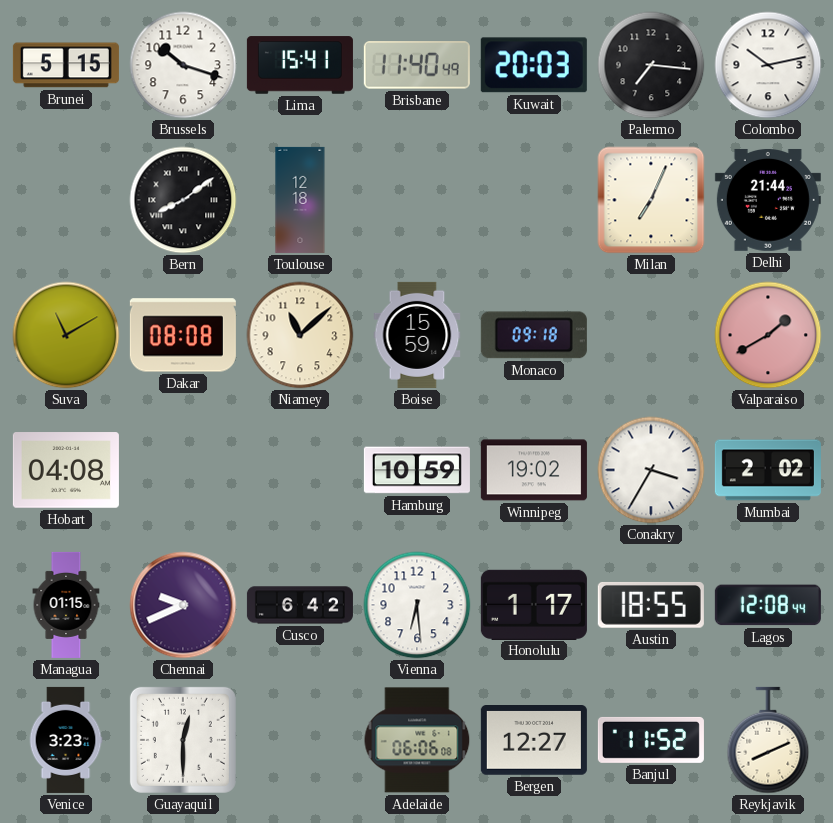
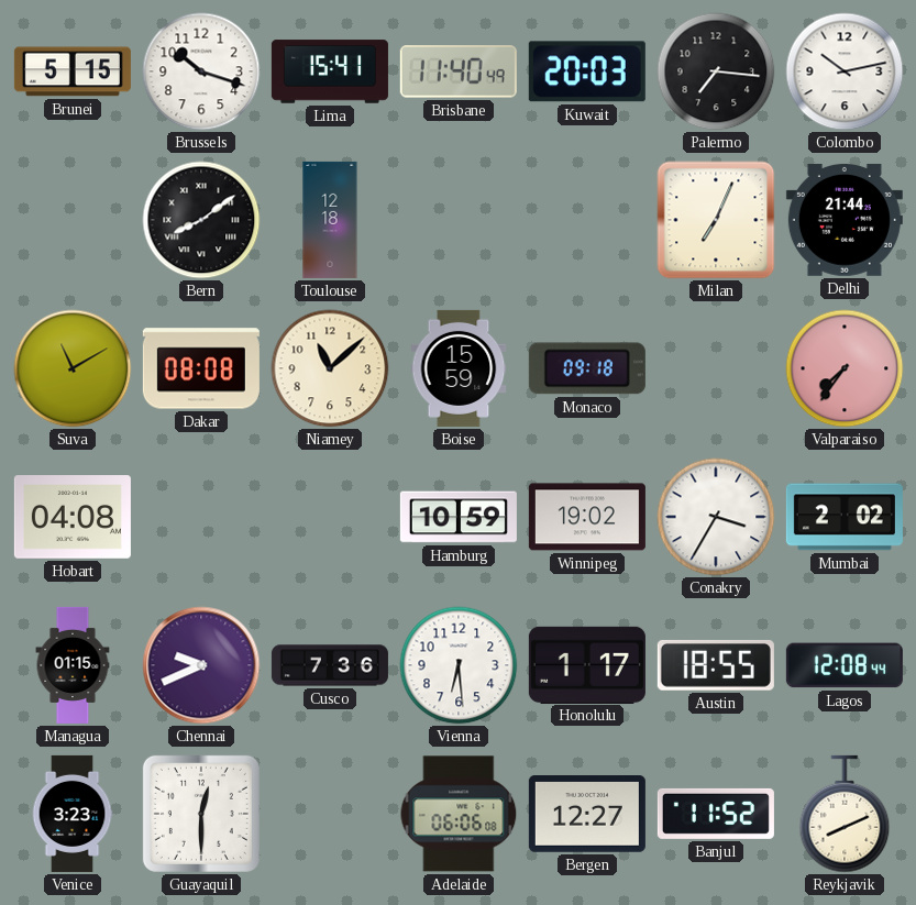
Valparaiso: 1:40 -> 7:36 (845, 368)
Cusco: 6:42 -> 7:36 (330, 665)
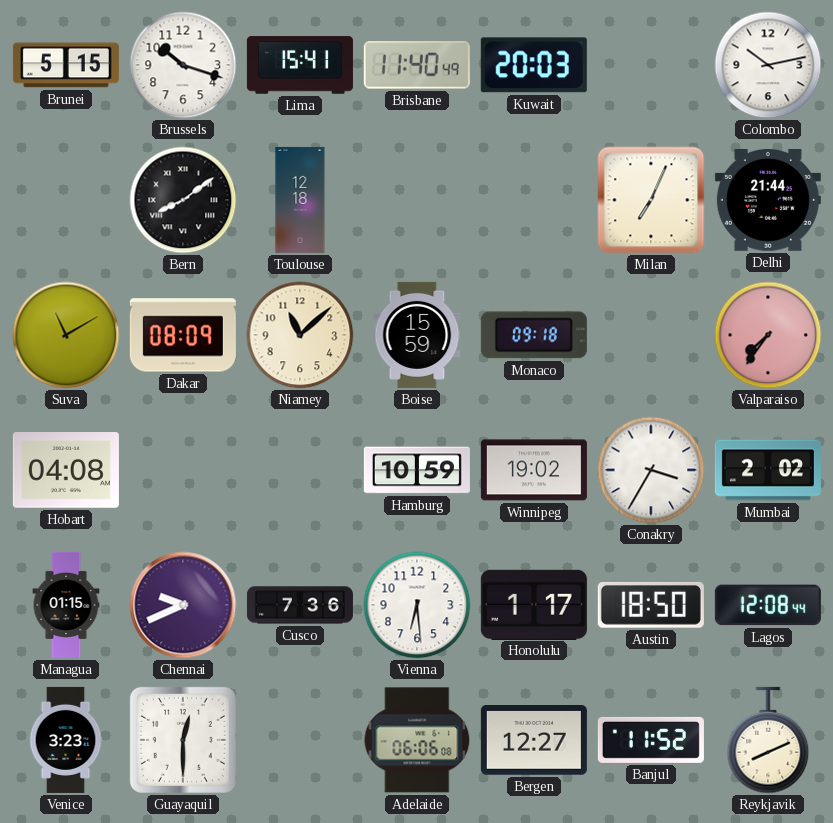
Palermo: 7:16 -> none (716, 71)
Dakar: 08:08 -> 08:09 (183, 335)
Austin: 18:55 -> 18:50 (651, 605)
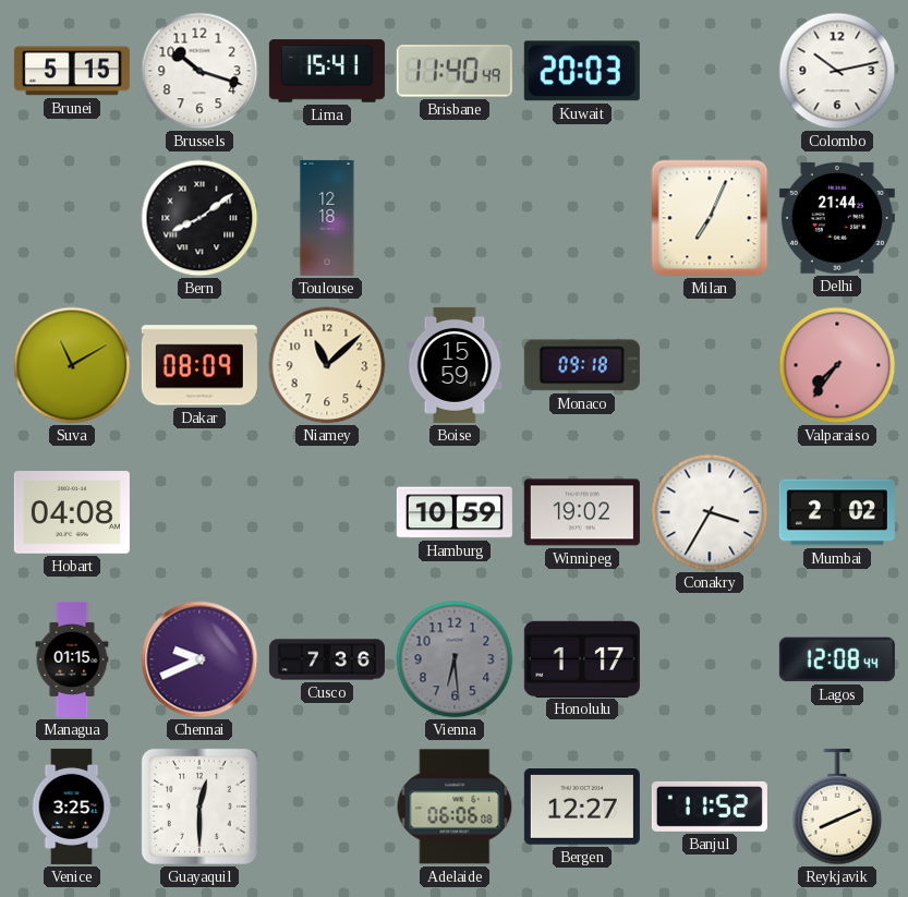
Vienna dial: white -> grey (455, 659)
Austin: 18:50 -> none (651, 605)
Venice: 3:23 -> 3:25 (72, 807)
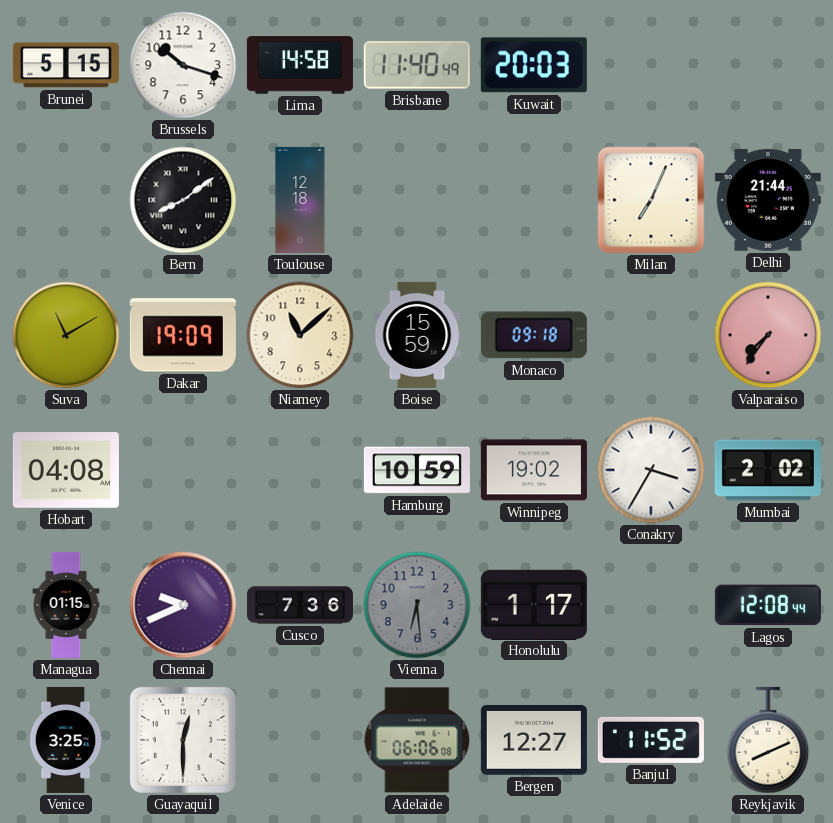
Lima: 15:41 -> 14:58 (300, 65)
Colombo: 10:13 -> none (837, 71)
Dakar: 08:09 -> 19:09 (183, 335)
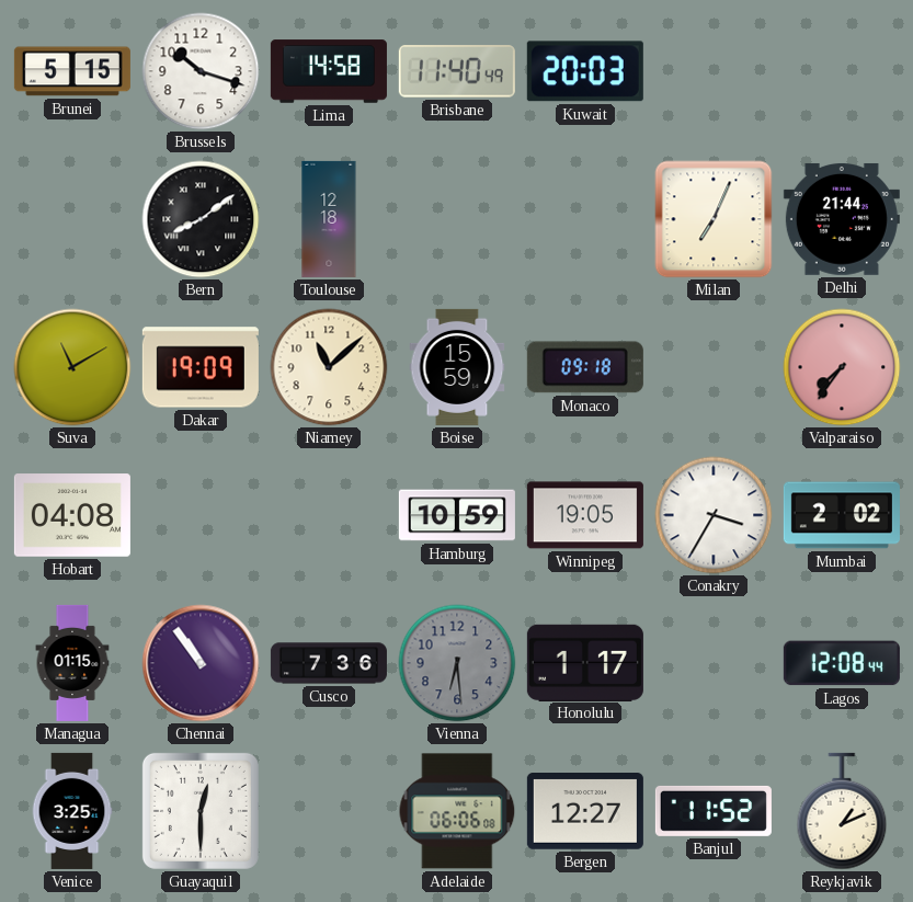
Winnipeg: 19:02 -> 19:05 (585, 515)
Chennai: 9:41 -> 10:54 (201, 663)
Reykjavik: 8:11 -> 1:11 (842, 811)
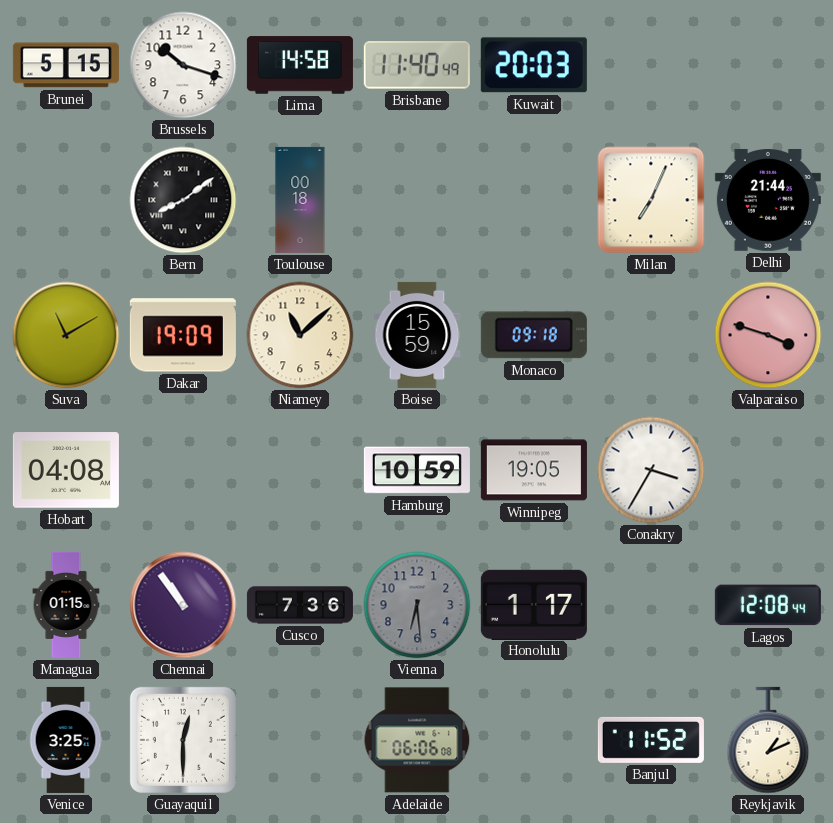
Toulouse: 12:18 -> 00:18 (300, 200)
Valparaiso: 7:36 -> 3:48 (768, 335)
Mumbai: 2:02 -> none (842, 515)
Bergen: 12:27 -> none (585, 812)
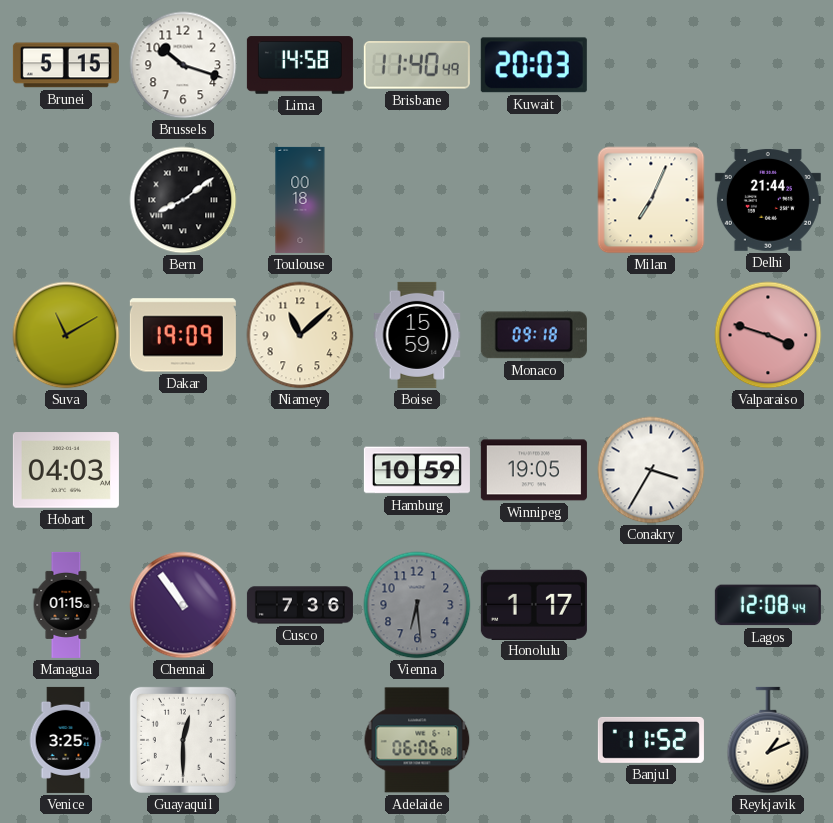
Hobart: 04:08 -> 04:03 (66, 470)
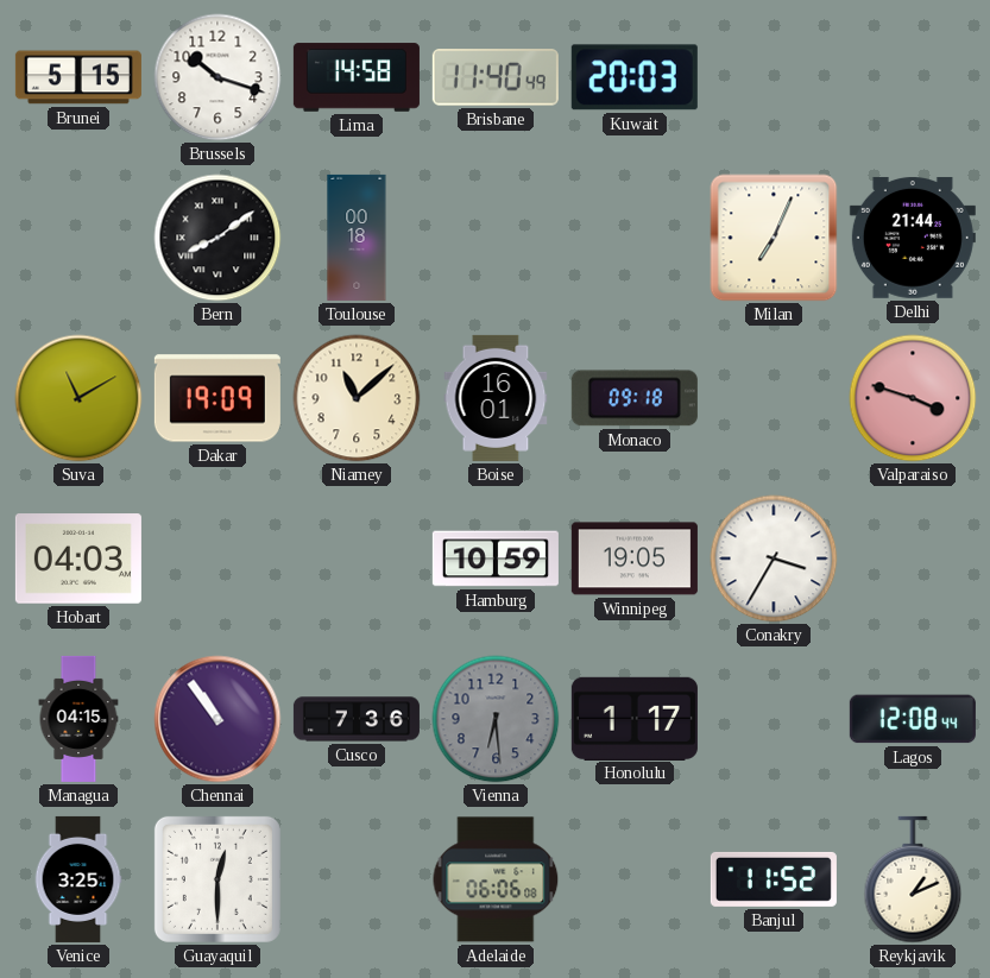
Boise: 15:59 -> 16:01 (496, 398)
Managua: 01:15 -> 04:15 (78, 719)
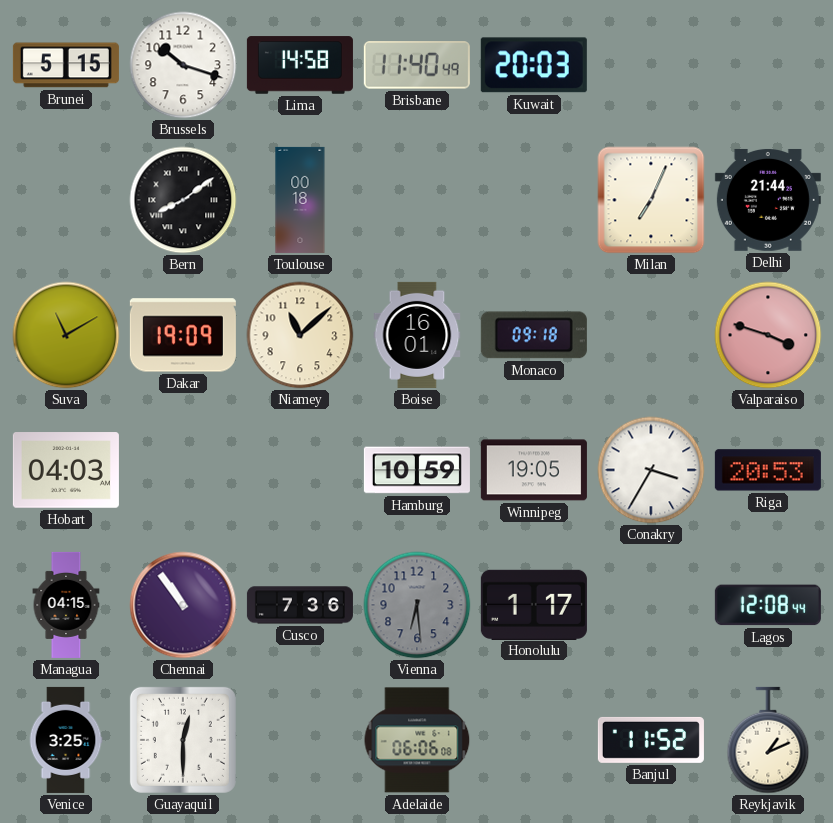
Riga: none -> 20:53 (768, 470)
